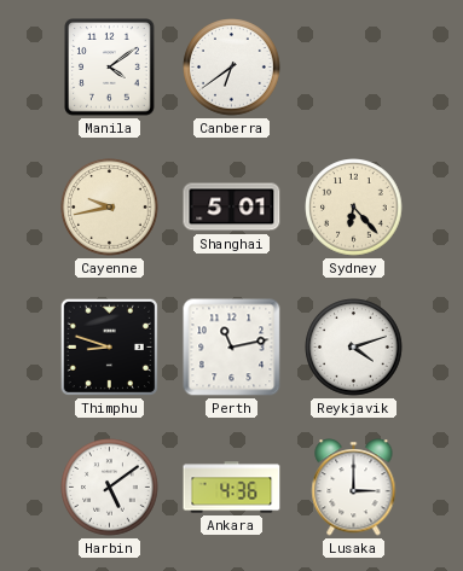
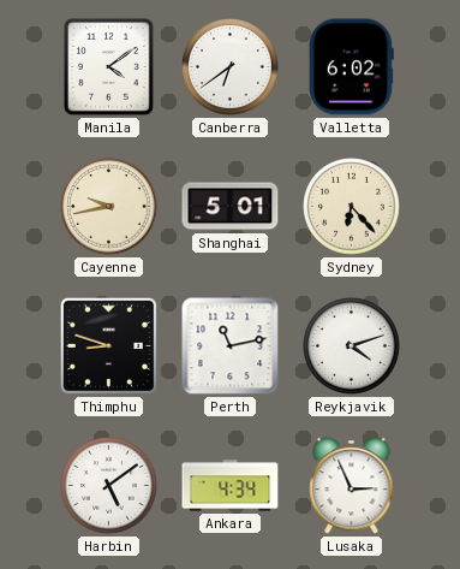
Valletta: none -> 6:02 (351, 67)
Ankara: 4:36 -> 4:34 (231, 486)
Lusaka: 3:00 -> 2:56 (352, 486)
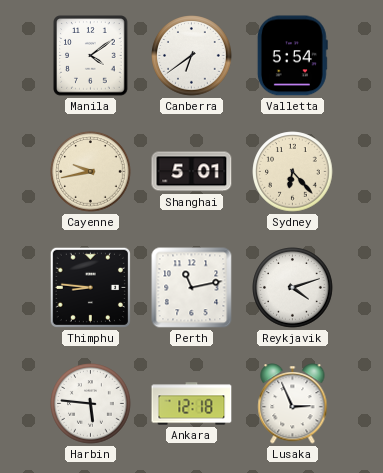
Valletta: 6:02 -> 5:54 (292, 56)
Thimphu: 8:48 -> 8:46 (90, 287)
Harbin: 5:09 -> 5:46 (91, 404)
Ankara: 4:34 -> 12:18 (192, 404)
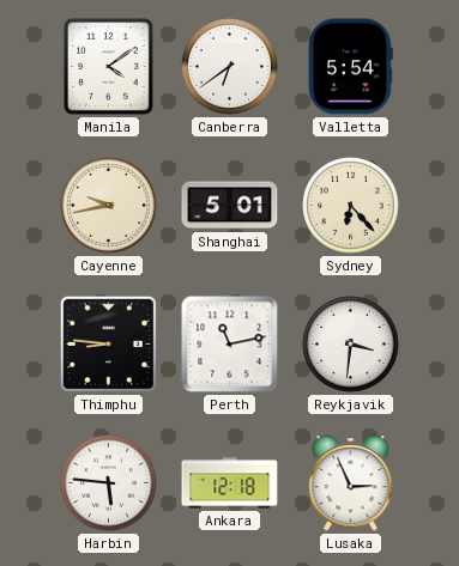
Reykjavik: 4:12 -> 3:31 (351, 345)
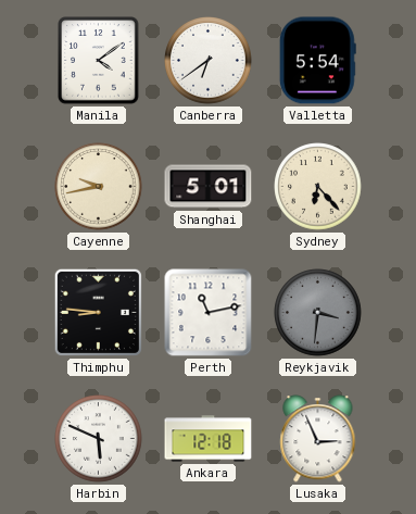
Reykjavik dial: white -> grey (318, 313)
Harbin: 5:46 -> 5:49 (99, 439)
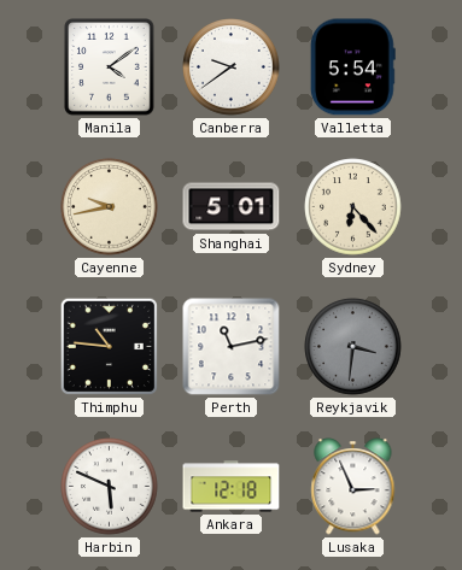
Canberra: 6:39 -> 9:39 (232, 67)
Thimphu: 8:46 -> 10:46 (109, 346)
